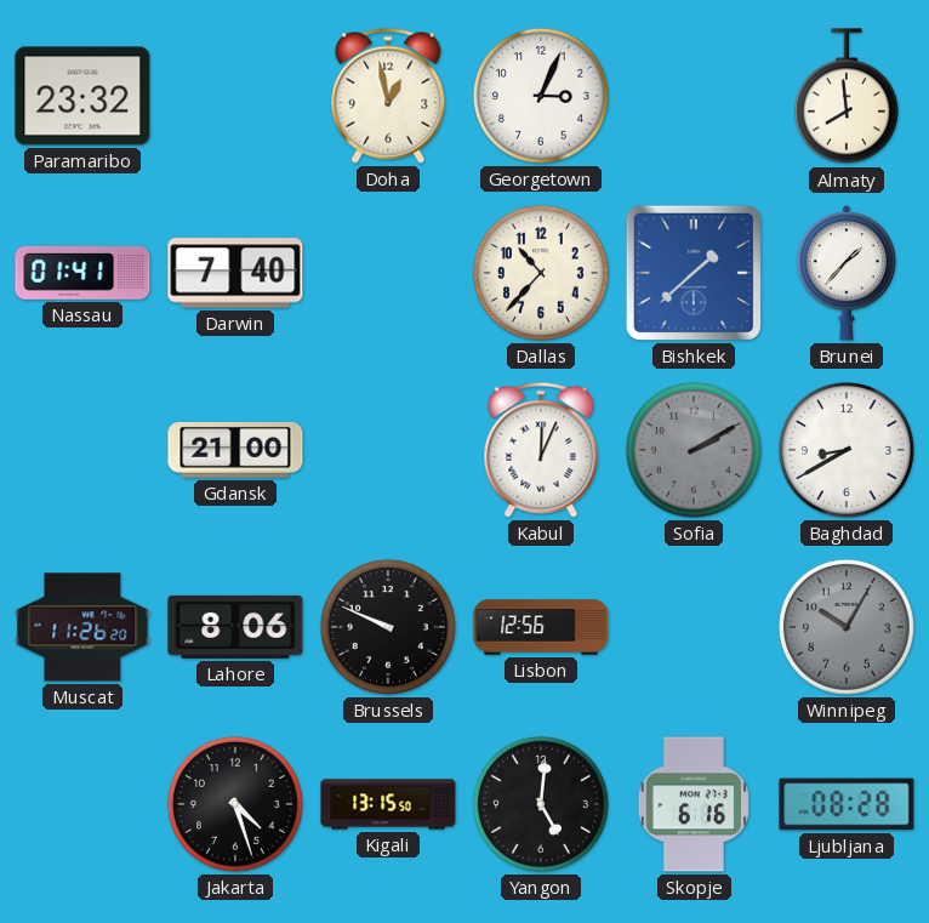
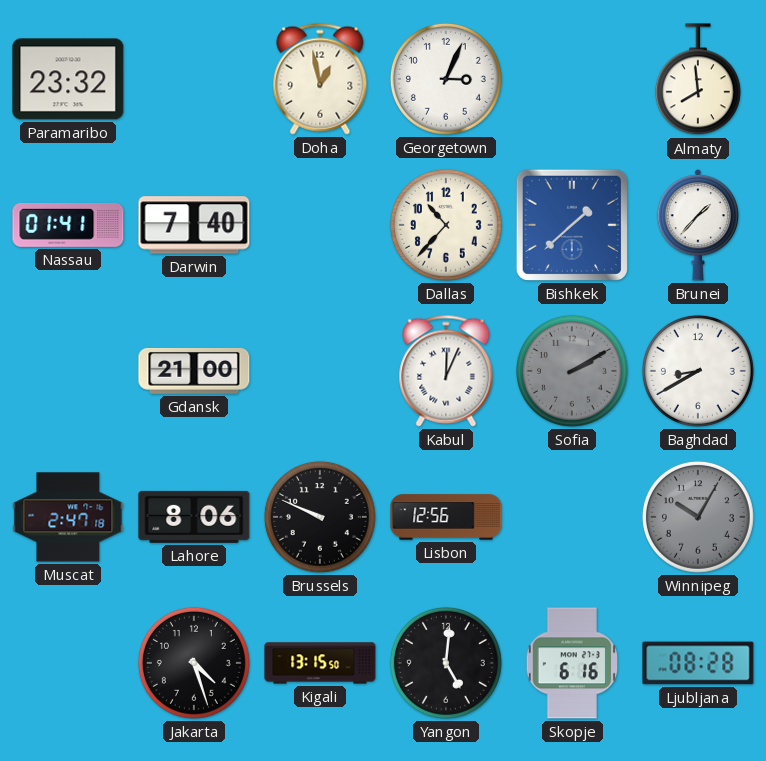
Muscat: 11:26 -> 2:47 (68, 517)
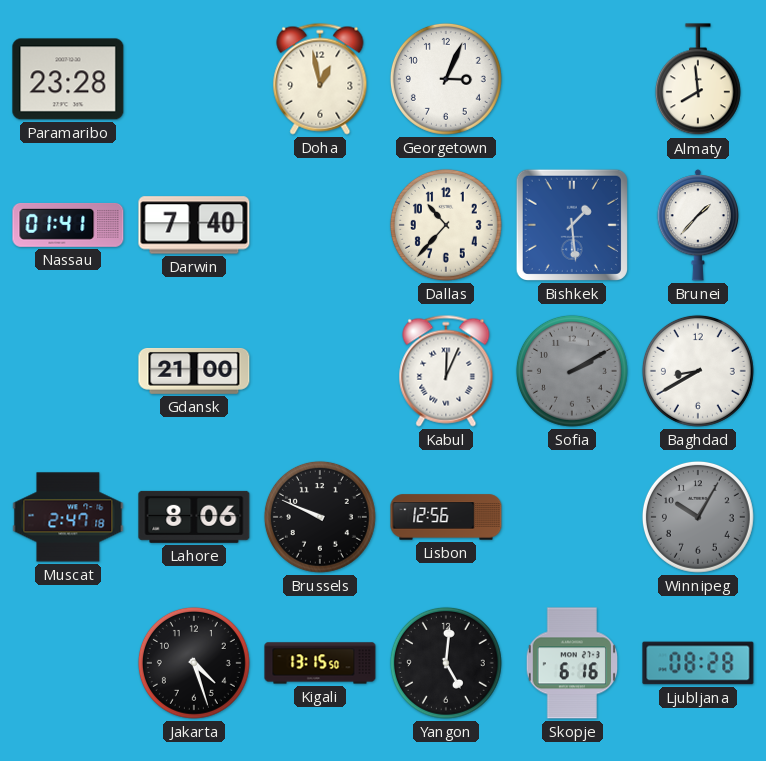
Paramaribo: 23:32 -> 23:28 (68, 79)
Bishkek: 1:38 -> 1:29 (572, 225)
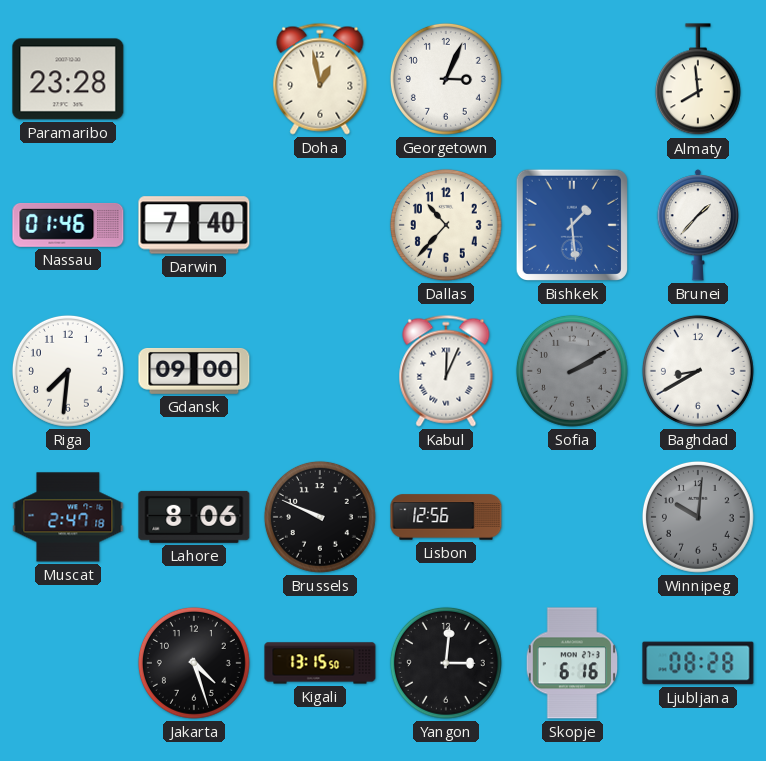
Nassau: 01:41 -> 01:46 (68, 225)
Riga: none -> 7:31 (68, 371)
Gdansk: 21:00 -> 09:00 (194, 371)
Winnipeg: 10:05 -> 10:01 (698, 517)
Yangon: 5:01 -> 3:01 (446, 663)
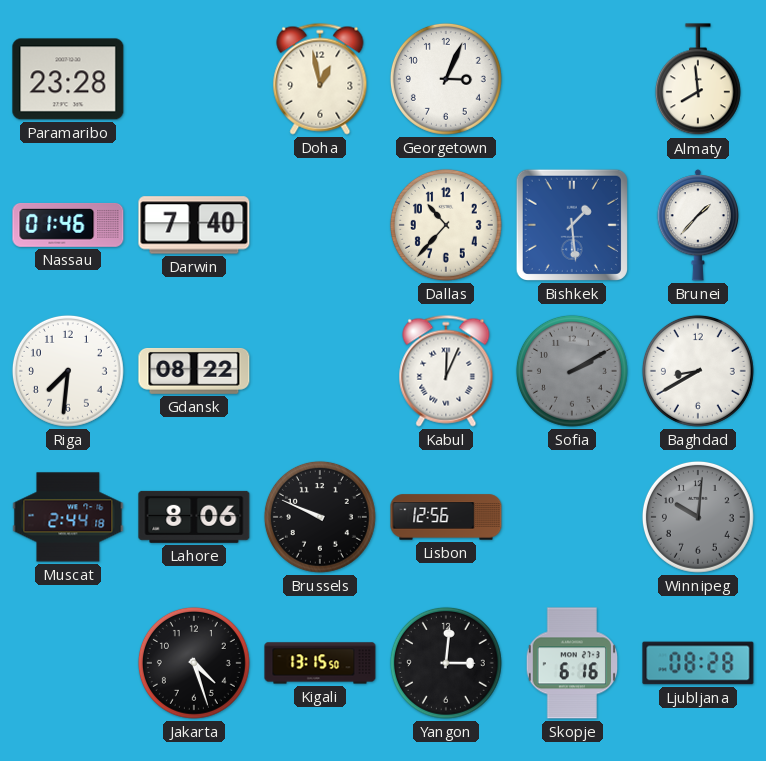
Gdansk: 09:00 -> 08:22 (194, 371)
Muscat: 2:47 -> 2:44 (68, 517)
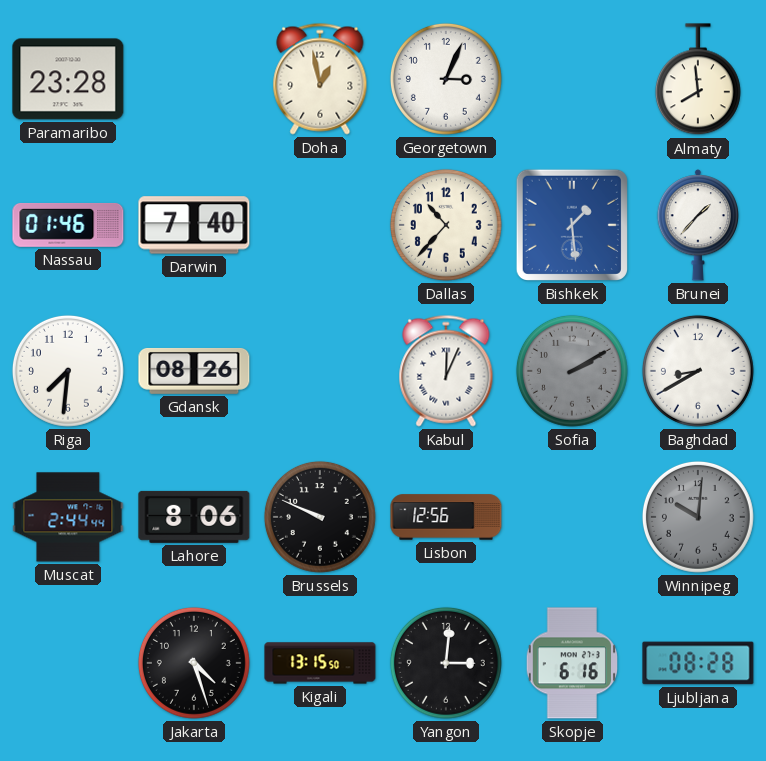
Gdansk: 08:22 -> 08:26 (194, 371)
Muscat: 2:44:18 -> 2:44:44 (68, 517)
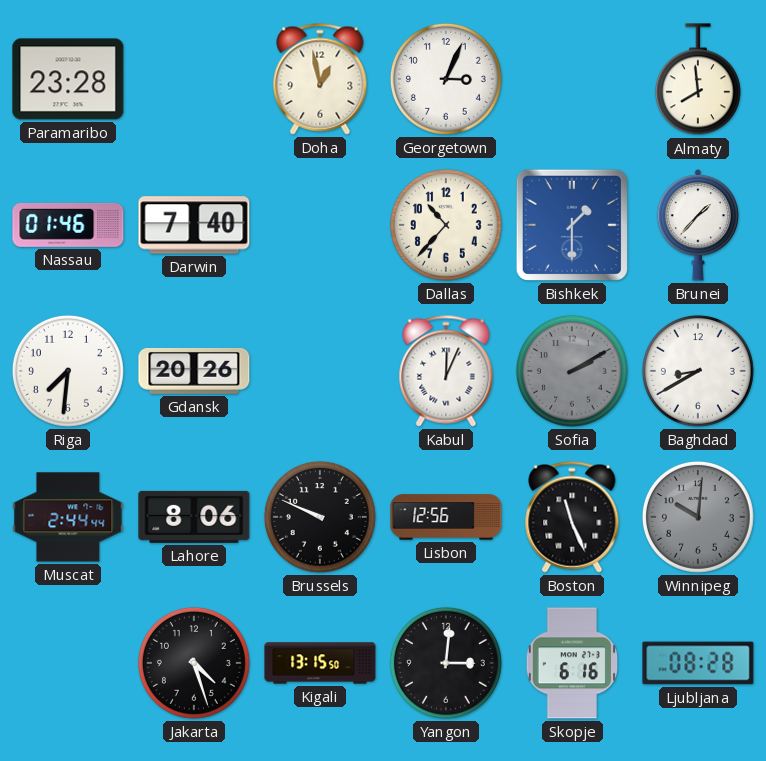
Bishkek: 1:29 -> 1:30 (572, 225)
Gdansk: 08:26 -> 20:26 (194, 371)
Boston: none -> 11:26 (572, 517)
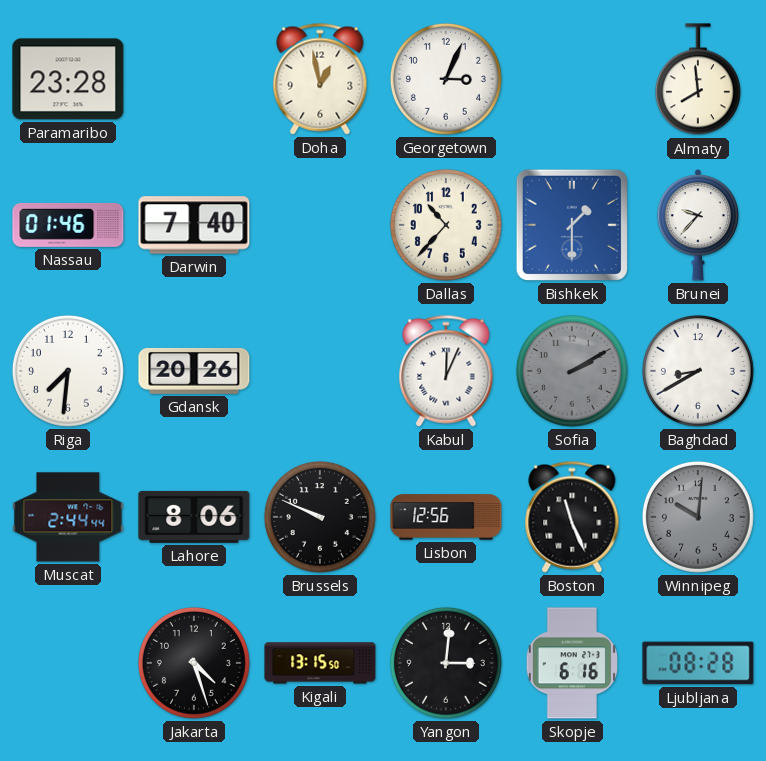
Brunei: 1:37 -> 9:37 (697, 225)
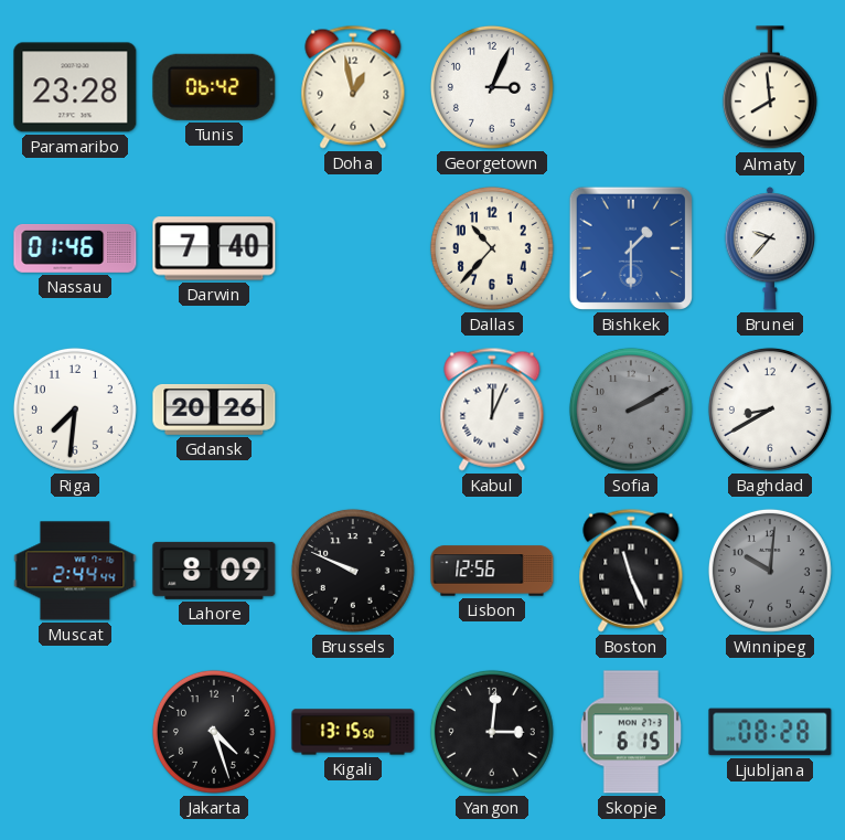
Tunis: none -> 06:42 (214, 87)
Lahore: 8:06 -> 8:09 (214, 571)
Skopje: 6:16 -> 6:15 (630, 732)
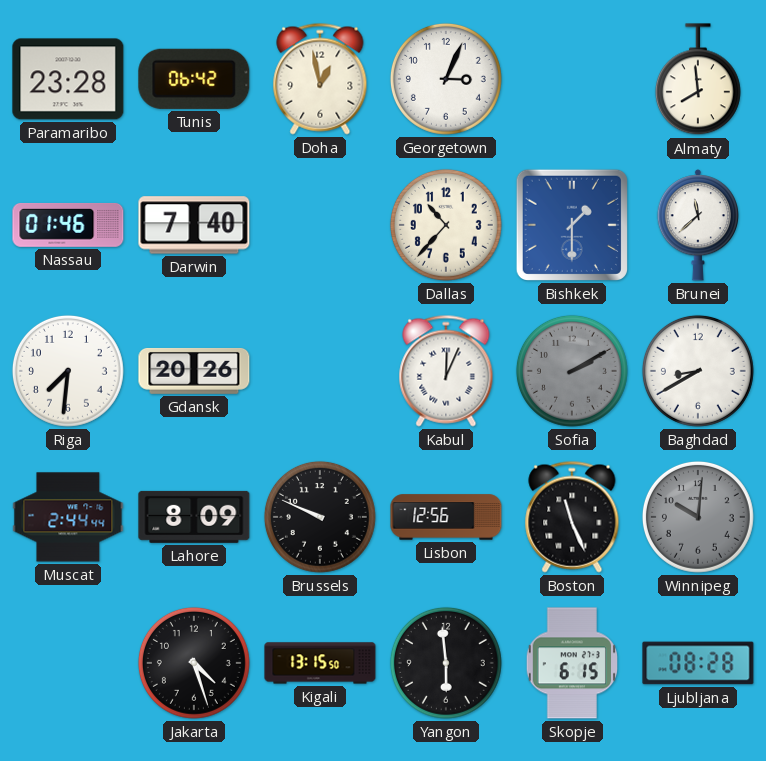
Brunei: 9:37 -> 11:38 (697, 225)
Yangon: 3:01 -> 5:59 (446, 663)
